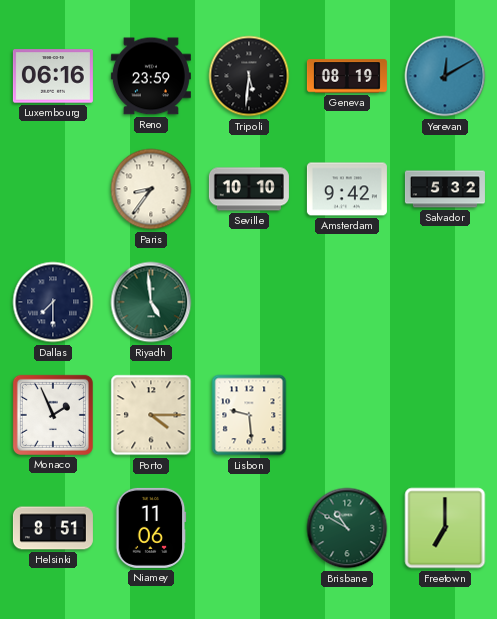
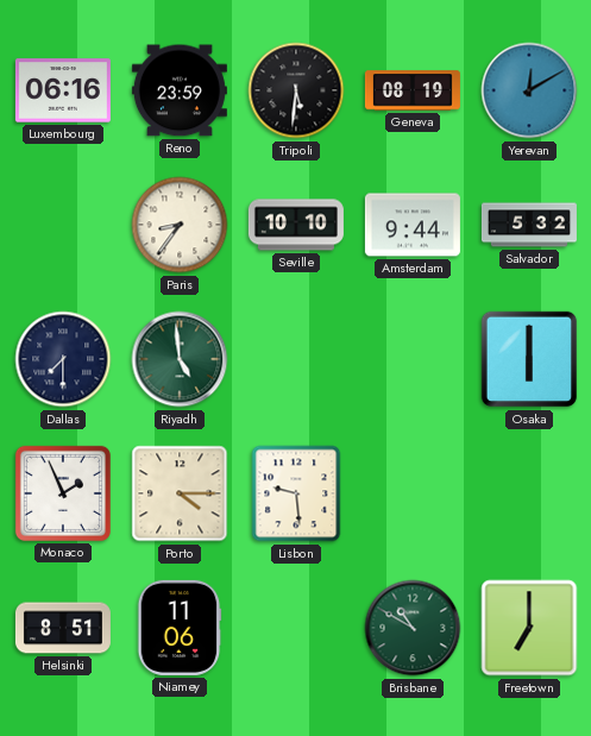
Amsterdam: 9:42 -> 9:44 (413, 225)
Osaka: none -> 6:00 (529, 359)
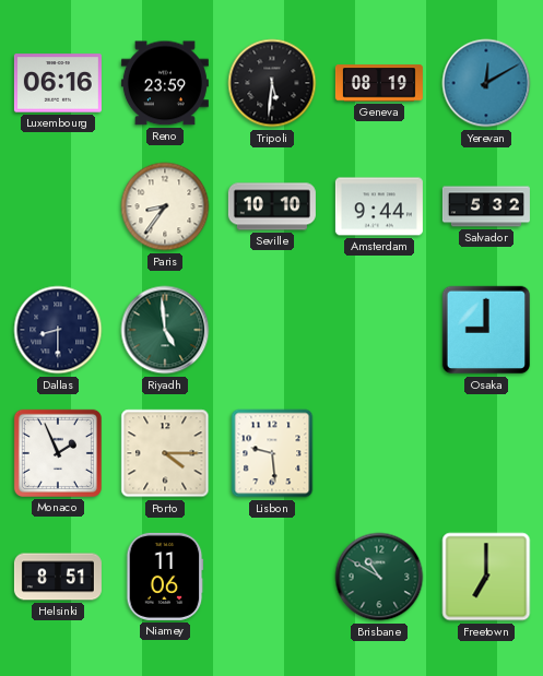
Dallas: 7:30 -> 8:30 (58, 330)
Osaka: 6:00 -> 9:00 (486, 330)
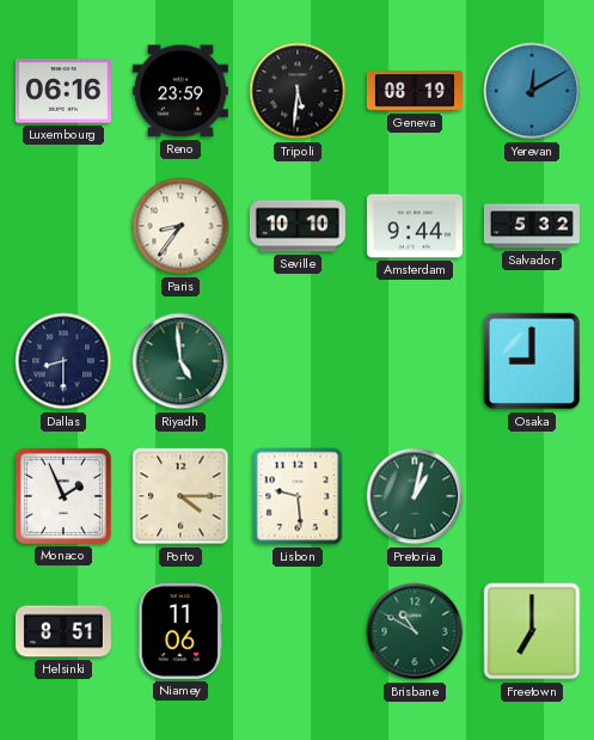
Pretoria: none -> 1:02 (415, 496)
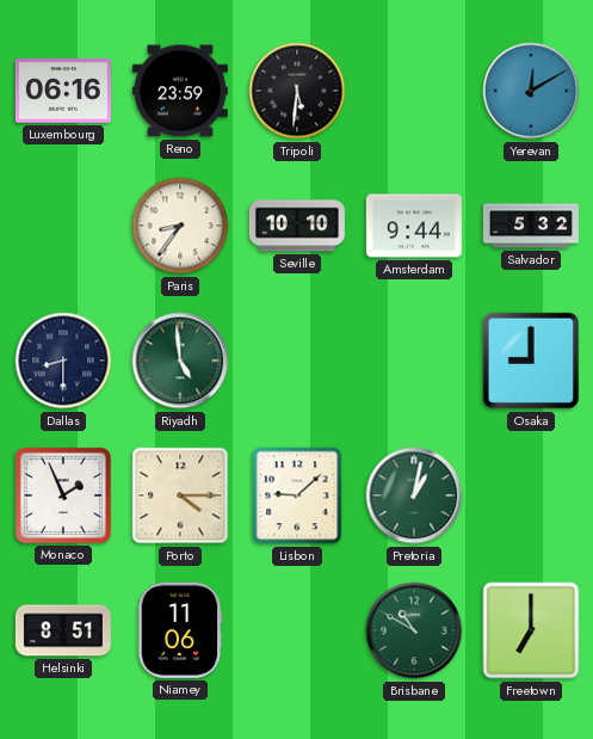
Geneva: 08:19 -> none (415, 91)
Lisbon: 9:29 -> 9:08 (297, 495)
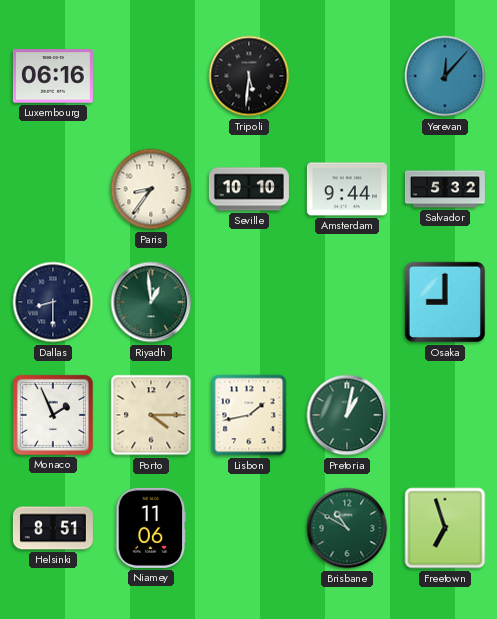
Reno: 23:59 -> none (180, 91)
Yerevan: 12:10 -> 12:07 (445, 76)
Riyadh: 4:59 -> 12:59 (151, 302)
Lisbon: 9:08 -> 1:43 (249, 415)
Freetown: 7:00 -> 6:57 (445, 528)
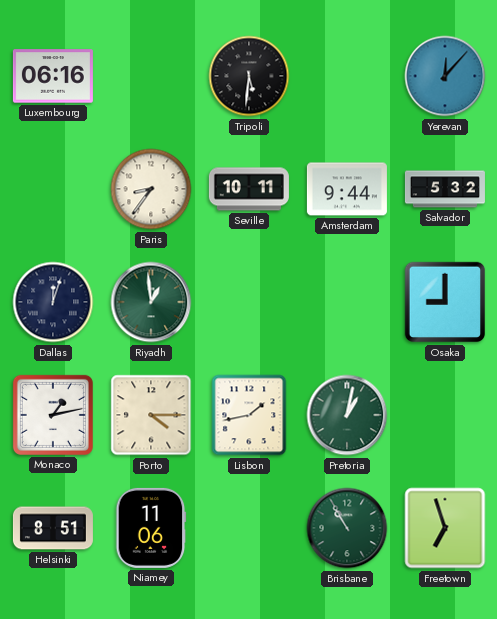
Seville: 10:10 -> 10:11 (249, 189)
Dallas: 8:30 -> 12:03 (53, 302)
Monaco: 1:56 -> 1:13 (53, 415)
Brisbane: 10:50 -> 10:55 (347, 528)
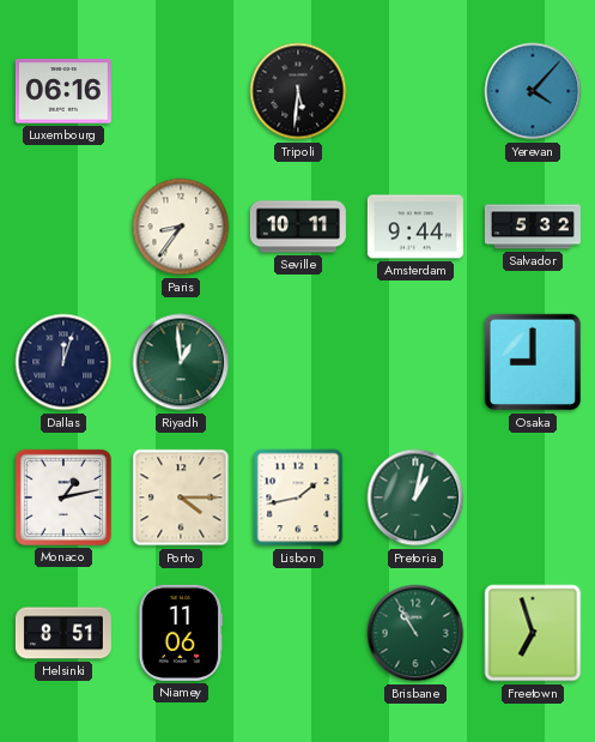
Yerevan: 12:07 -> 4:07 (533, 91)
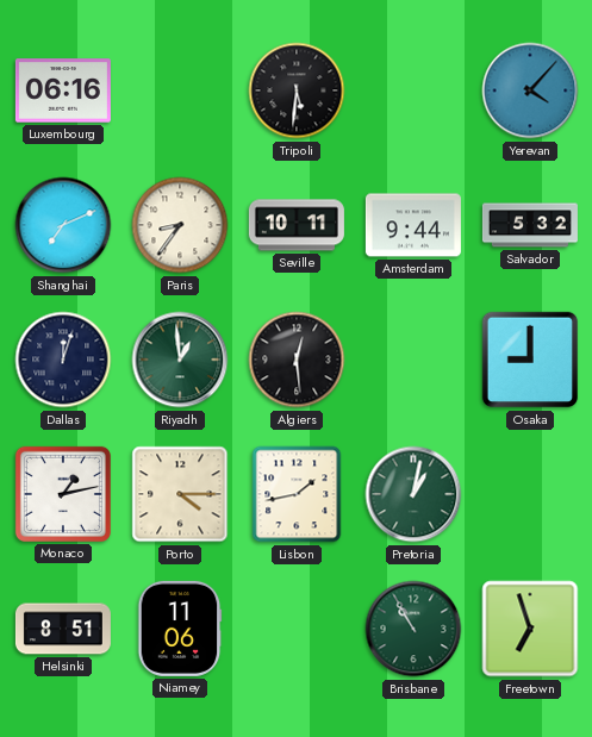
Shanghai: none -> 7:11 (63, 225)
Algiers: none -> 12:29 (297, 360)
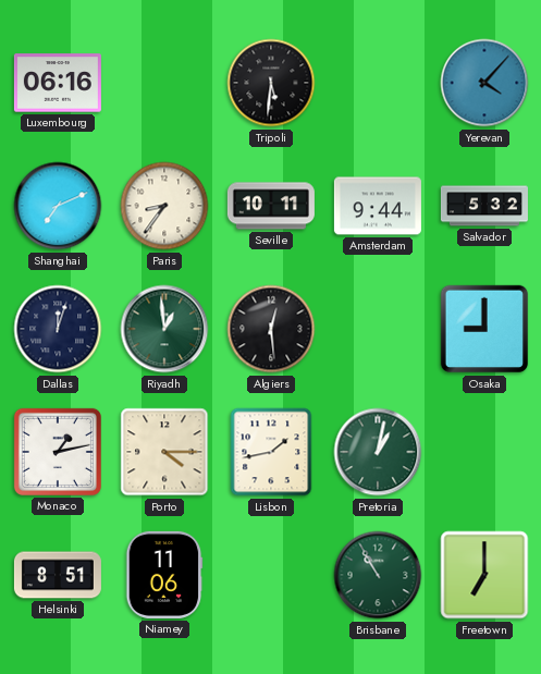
Freetown: 6:57 -> 7:00 (484, 575)
